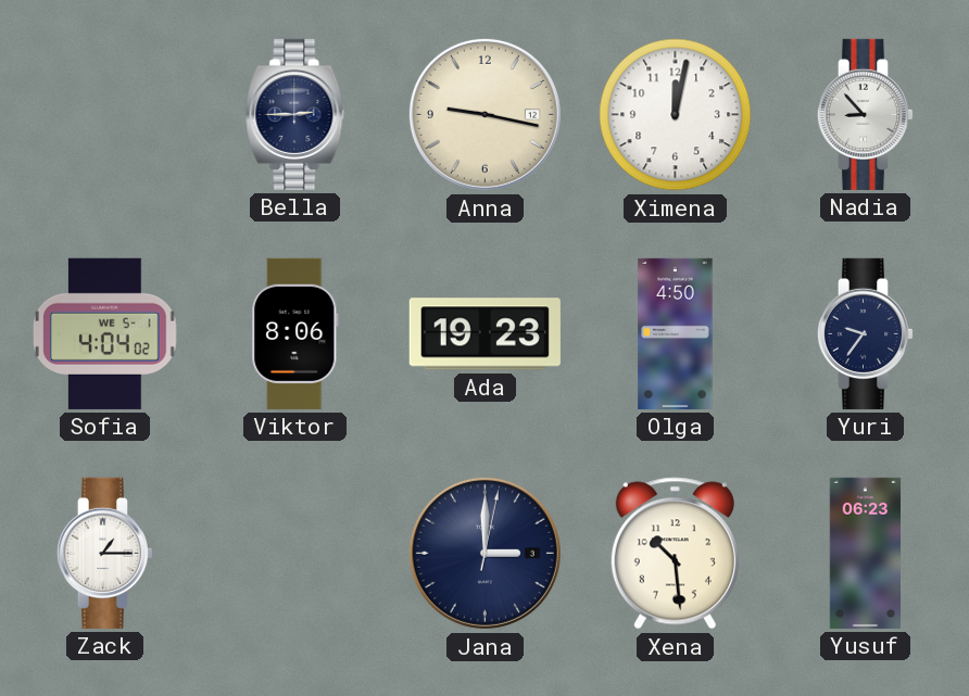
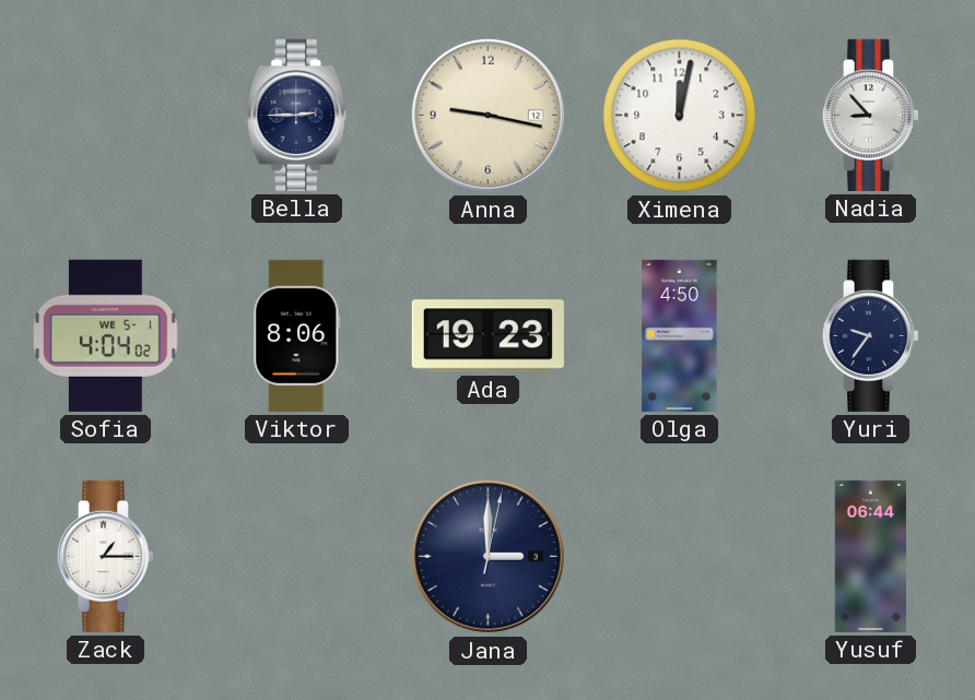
Xena: 10:29 -> none (675, 554)
Yusuf: 06:23 -> 06:44 (870, 556)
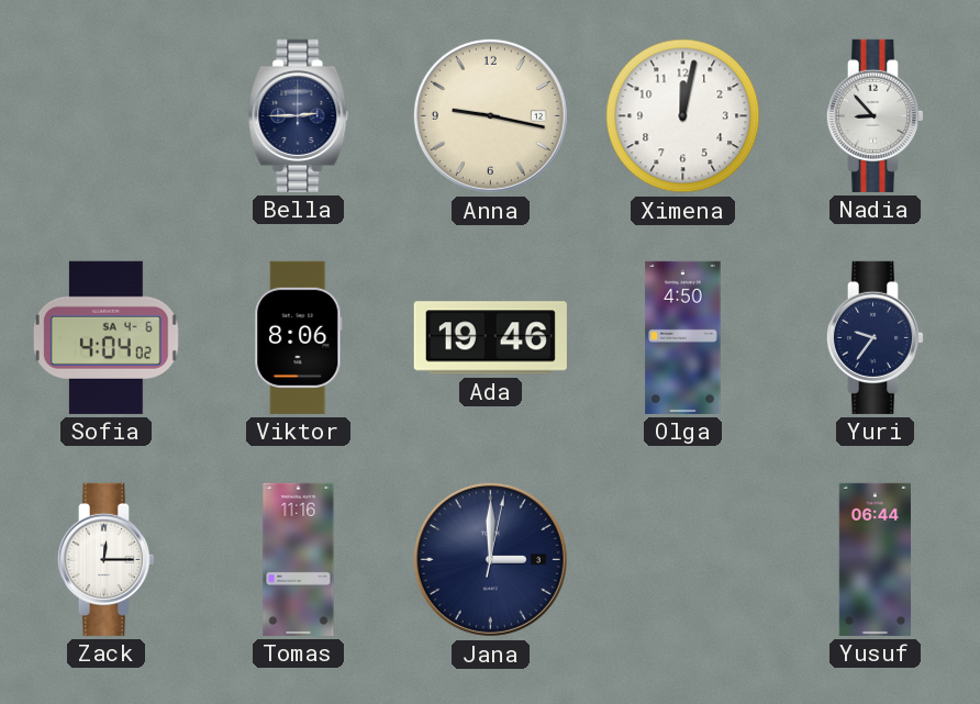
Sofia date: WE 5-1 -> SA 4-6 (105, 337)
Ada: 19:23 -> 19:46 (490, 338)
Zack: 1:15 -> 12:15 (105, 559)
Tomas: none -> 11:16 (299, 559)
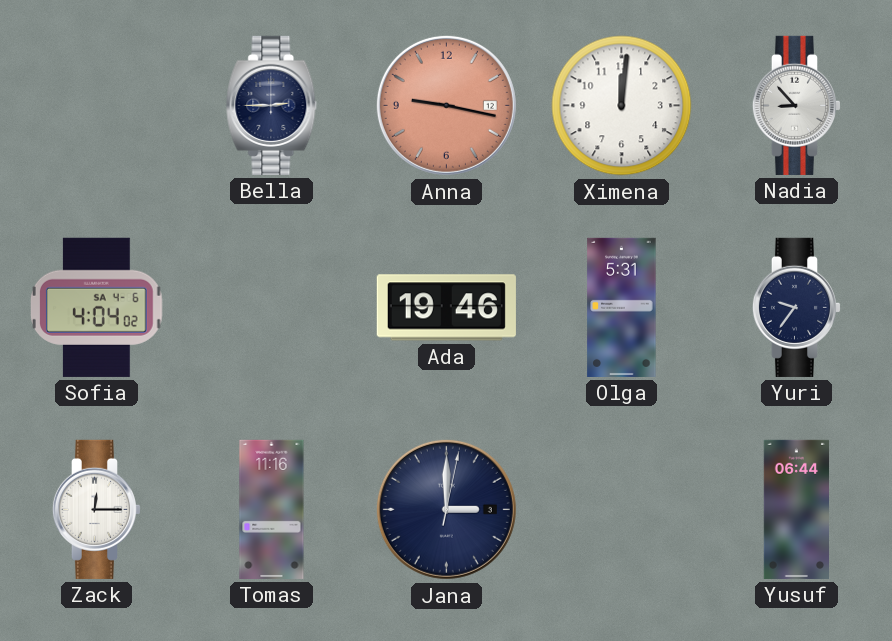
Anna dial: cream -> salmon (446, 105)
Ximena: 12:02 -> 12:01 (622, 106)
Viktor: 8:06 -> none (299, 337)
Olga: 4:50 -> 5:31 (622, 307)
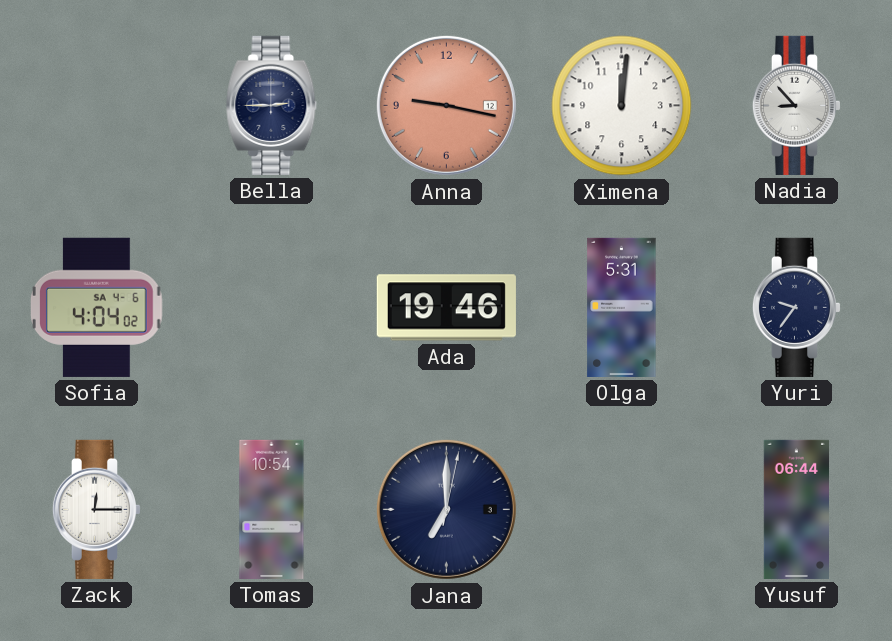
Tomas: 11:16 -> 10:54 (272, 509)
Jana: 3:00 -> 7:00 (446, 509)
